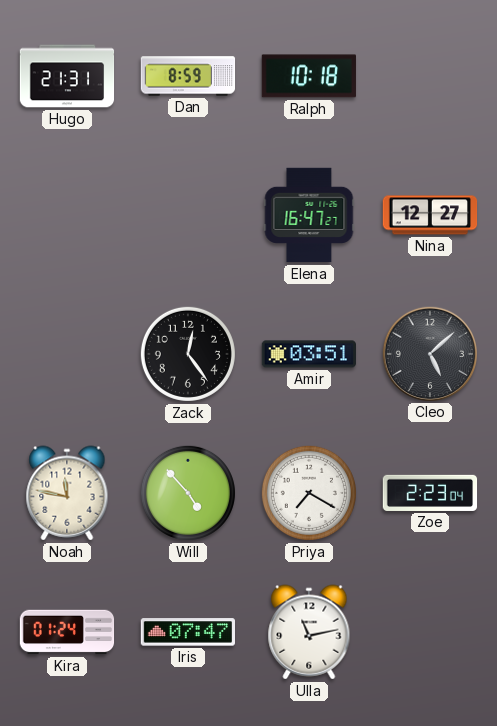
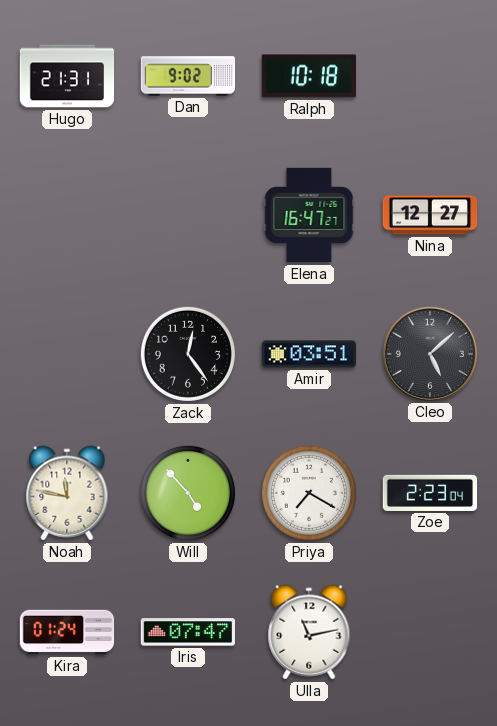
Dan: 8:59 -> 9:02 (188, 76)
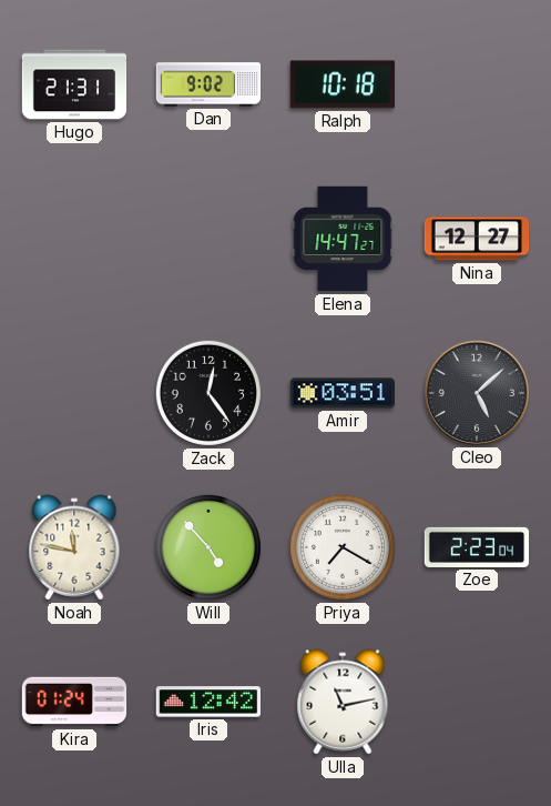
Elena: 16:47 -> 14:47 (343, 239)
Iris: 07:47 -> 12:42 (207, 702)
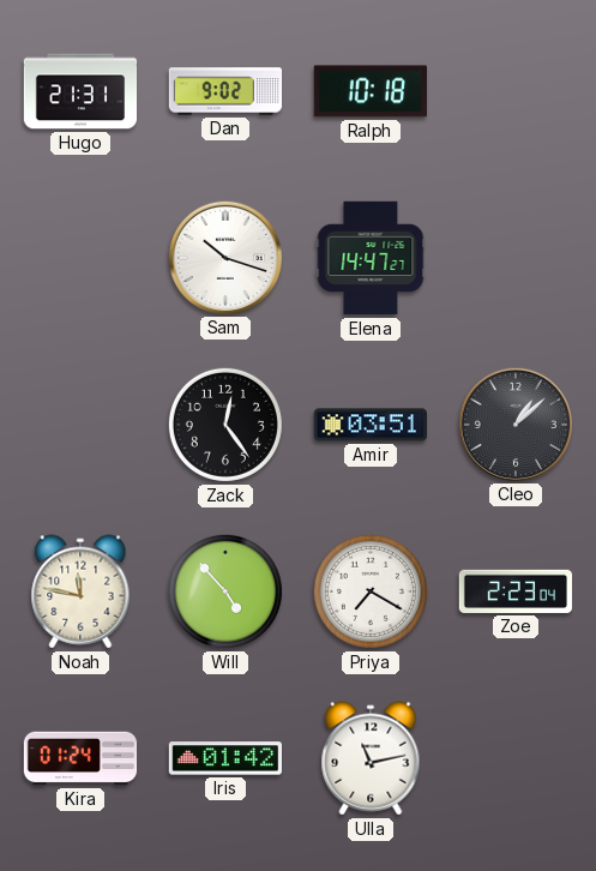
Sam: none -> 10:18 (224, 257)
Nina: 12:27 -> none (477, 239)
Cleo: 5:08 -> 1:08 (514, 424)
Iris: 12:42 -> 01:42 (224, 758)
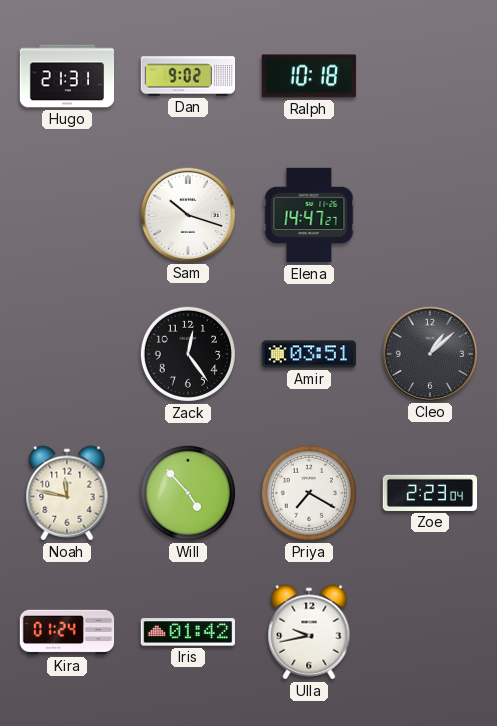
Ulla: 11:13 -> 9:43 (309, 632)
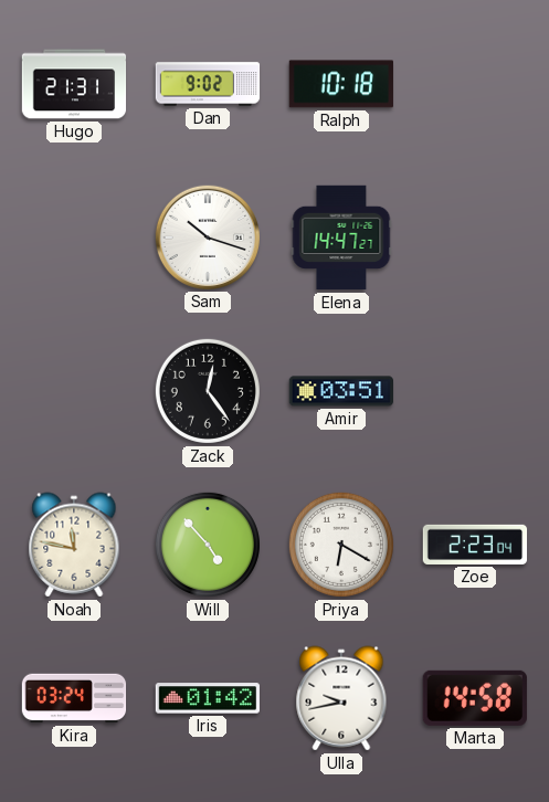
Cleo: 1:08 -> none (429, 353)
Priya: 7:20 -> 6:20 (341, 545)
Kira: 01:24 -> 03:24 (74, 698)
Marta: none -> 14:58 (475, 698)
